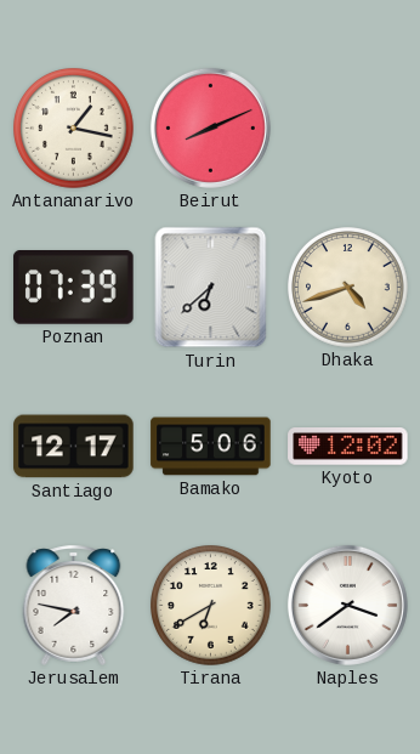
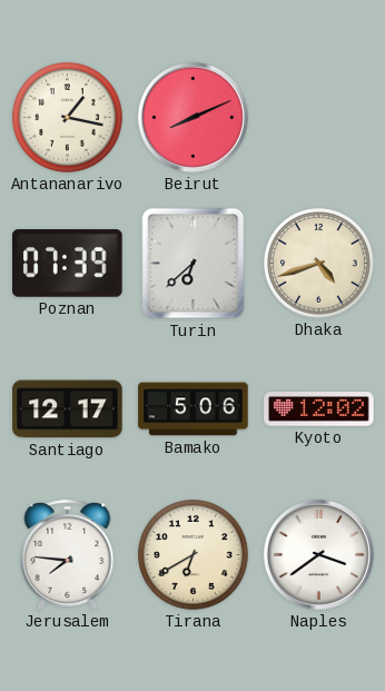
Jerusalem: 7:47 -> 7:46 (68, 554)
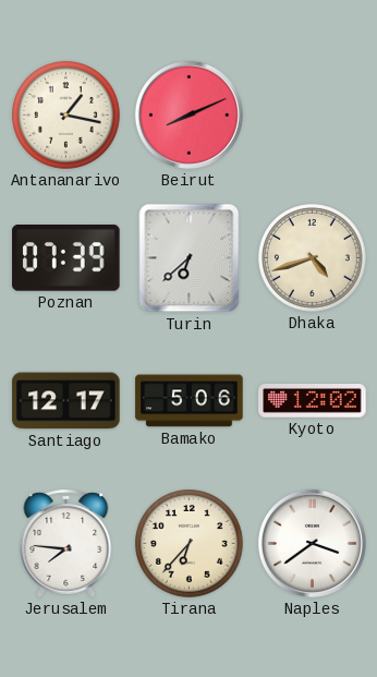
Tirana: 6:40 -> 6:37 (190, 544)
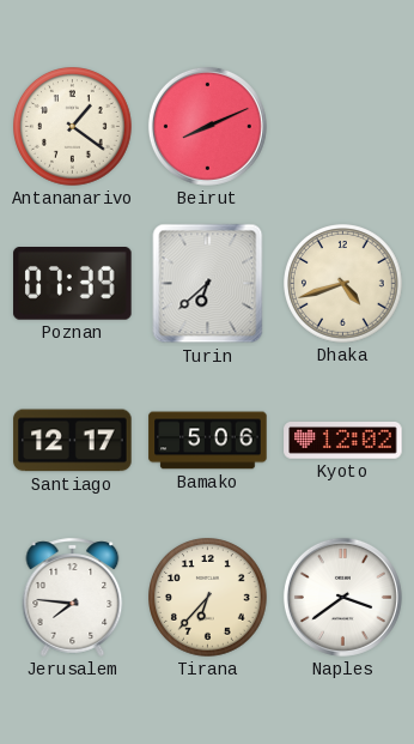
Antananarivo: 1:17 -> 1:21 (73, 127)
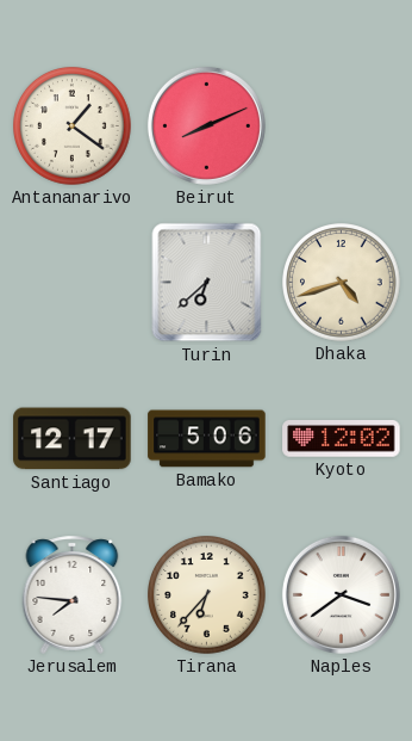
Poznan: 07:39 -> none (73, 284)
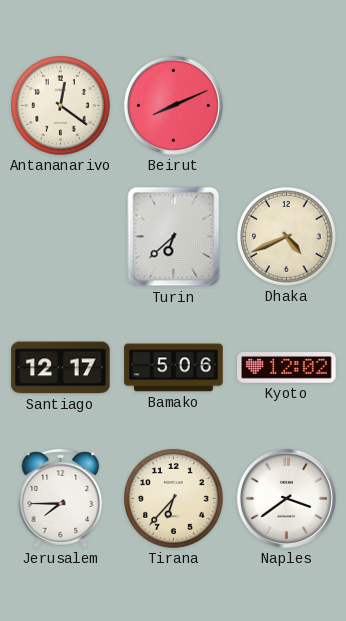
Antananarivo: 1:21 -> 12:21 (61, 106)
Dhaka: 4:42 -> 4:41 (287, 237)
Jerusalem: 7:46 -> 7:45 (61, 498)
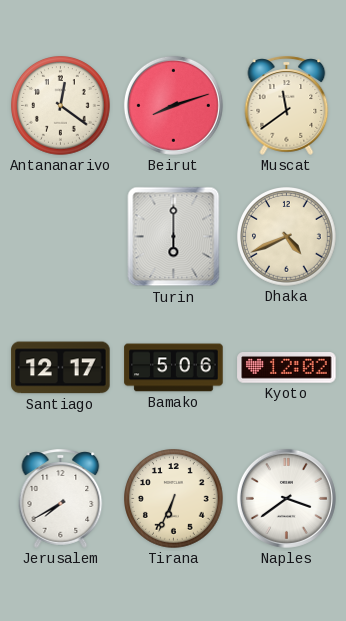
Beirut: 8:11 -> 8:12 (173, 105)
Muscat: none -> 11:39 (287, 105)
Turin: 6:38 -> 6:00 (174, 237)
Jerusalem: 7:45 -> 7:40 (61, 498)
Tirana: 6:37 -> 6:34 (174, 499)
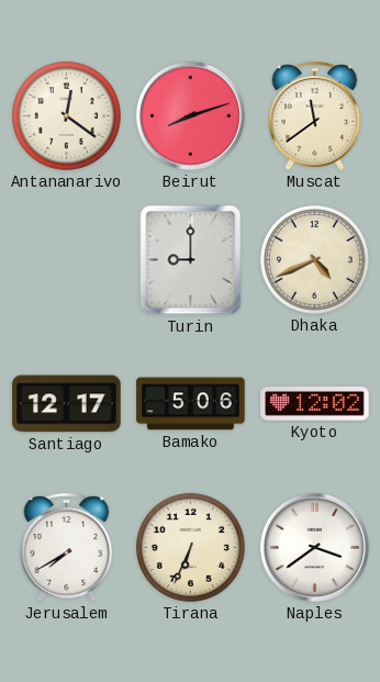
Turin: 6:00 -> 9:00 (191, 260)
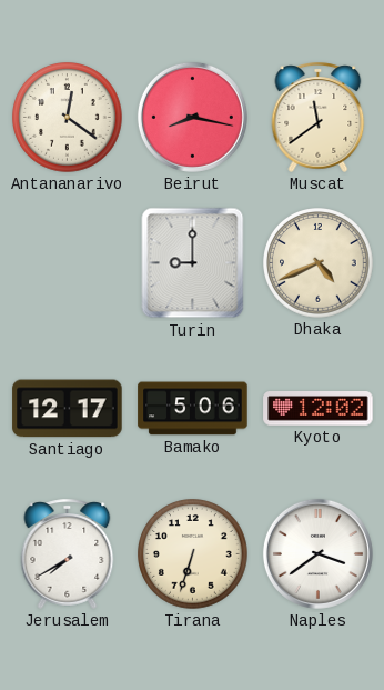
Beirut: 8:12 -> 8:17 (192, 117)
Tirana: 6:34 -> 6:33 (193, 554)
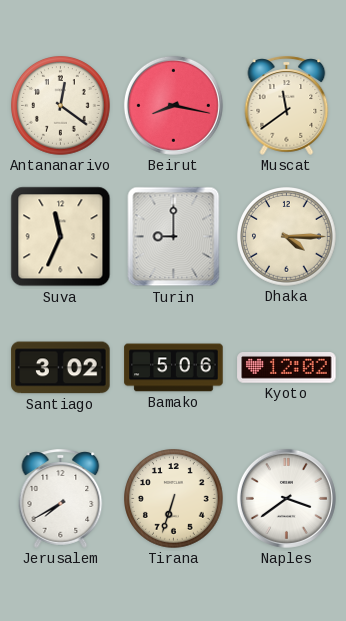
Suva: none -> 11:34 (61, 237)
Dhaka: 4:41 -> 4:15 (287, 237)
Santiago: 12:17 -> 3:02 (61, 368)
